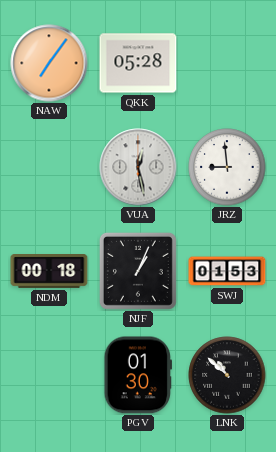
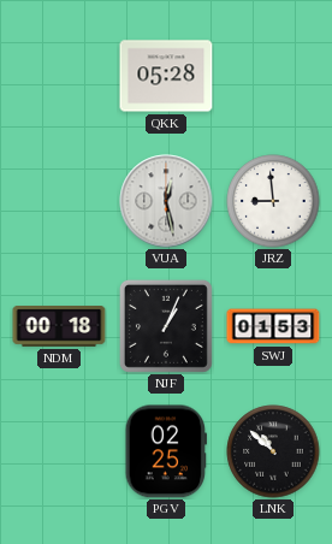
NAW: 7:06 -> none (49, 63)
PGV: 01:30 -> 02:25 (166, 451)
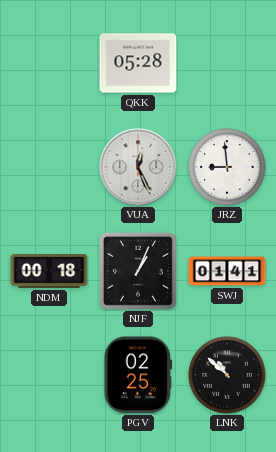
VUA: 12:28 -> 12:26 (138, 167)
SWJ: 01:53 -> 01:41 (227, 271)
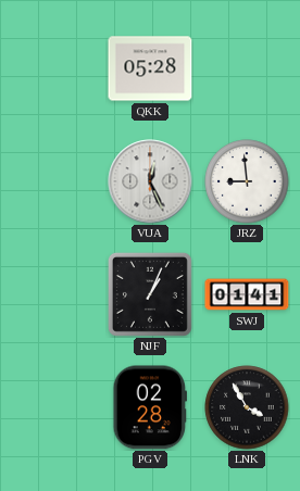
NDM: 00:18 -> none (49, 272)
PGV: 02:25 -> 02:28 (150, 407)
LNK: 10:52 -> 3:55 (247, 407)
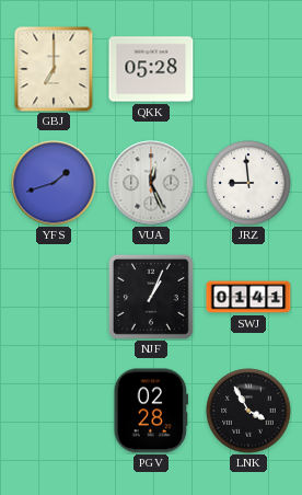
GBJ: none -> 7:00 (54, 69)
YFS: none -> 1:42 (54, 183)
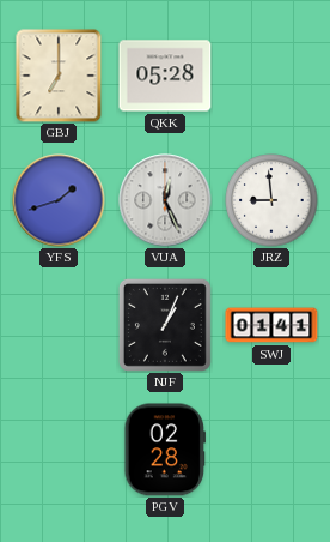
LNK: 3:55 -> none (248, 411)
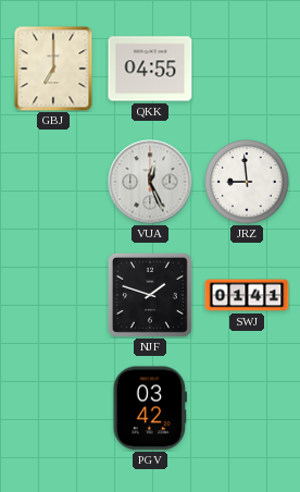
QKK: 05:28 -> 04:55 (150, 69)
YFS: 1:42 -> none (59, 200)
NJF: 1:04 -> 1:48 (150, 295)
PGV: 02:28 -> 03:42 (150, 408)
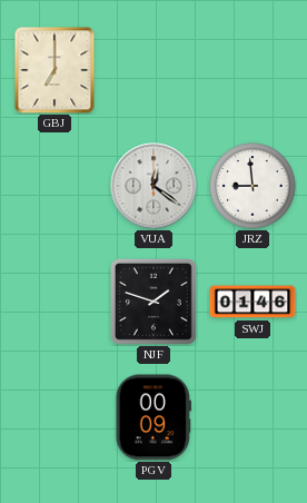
QKK: 04:55 -> none (150, 69)
VUA: 12:26 -> 12:21 (153, 186)
SWJ: 01:41 -> 01:46 (252, 302)
PGV: 03:42 -> 00:09 (153, 417)
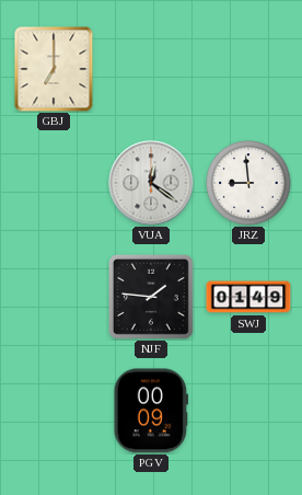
NJF: 1:48 -> 1:46 (151, 297)
SWJ: 01:46 -> 01:49 (248, 297)
